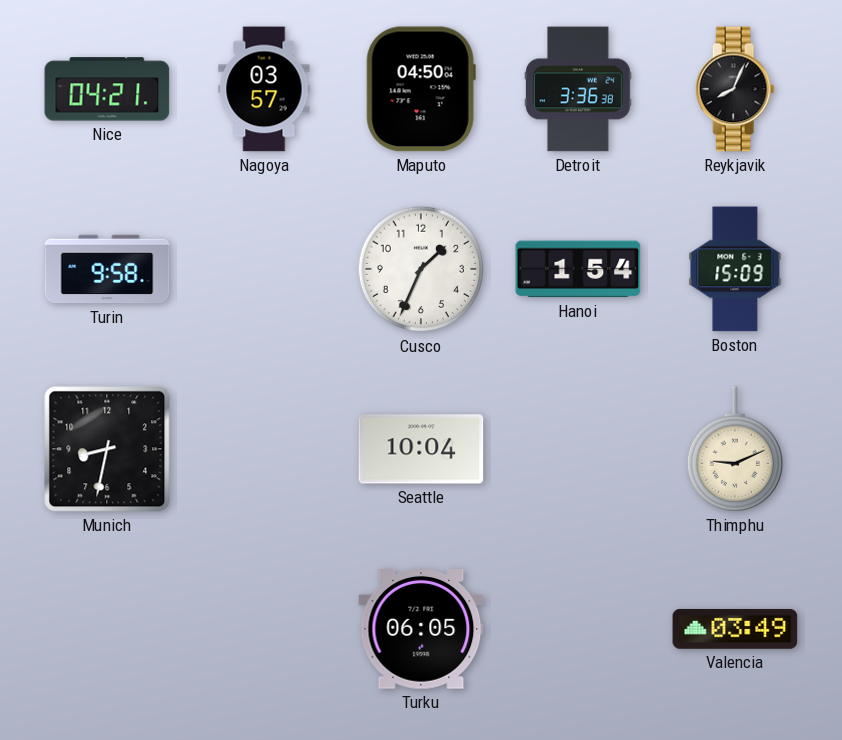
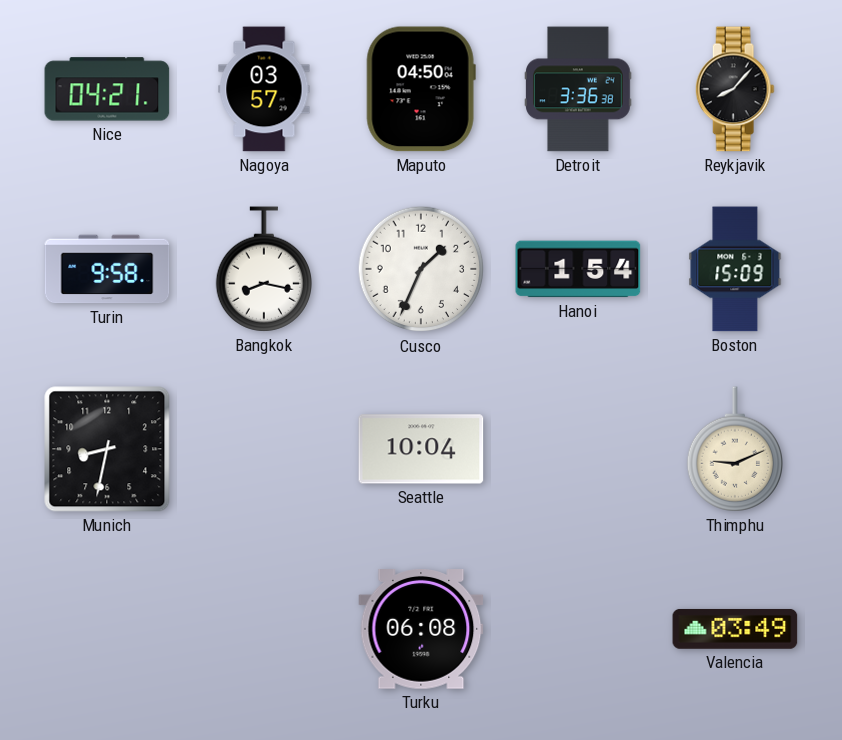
Reykjavik: 8:04 -> 8:07 (735, 89)
Bangkok: none -> 8:17 (263, 269)
Turku: 06:05 -> 06:08 (421, 630)
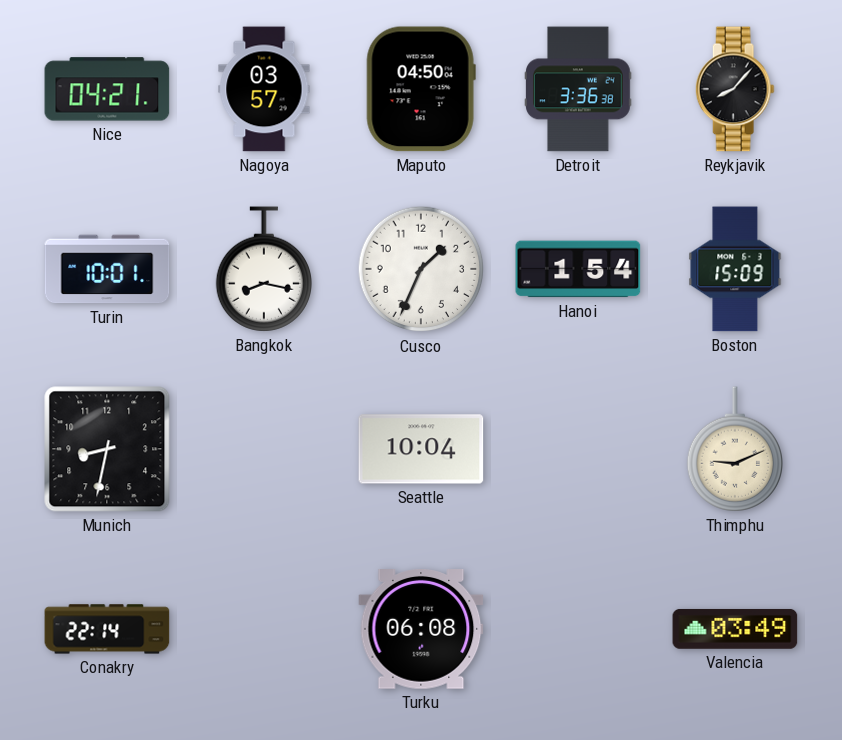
Turin: 9:58 -> 10:01 (107, 269)
Conakry: none -> 22:14 (107, 629)
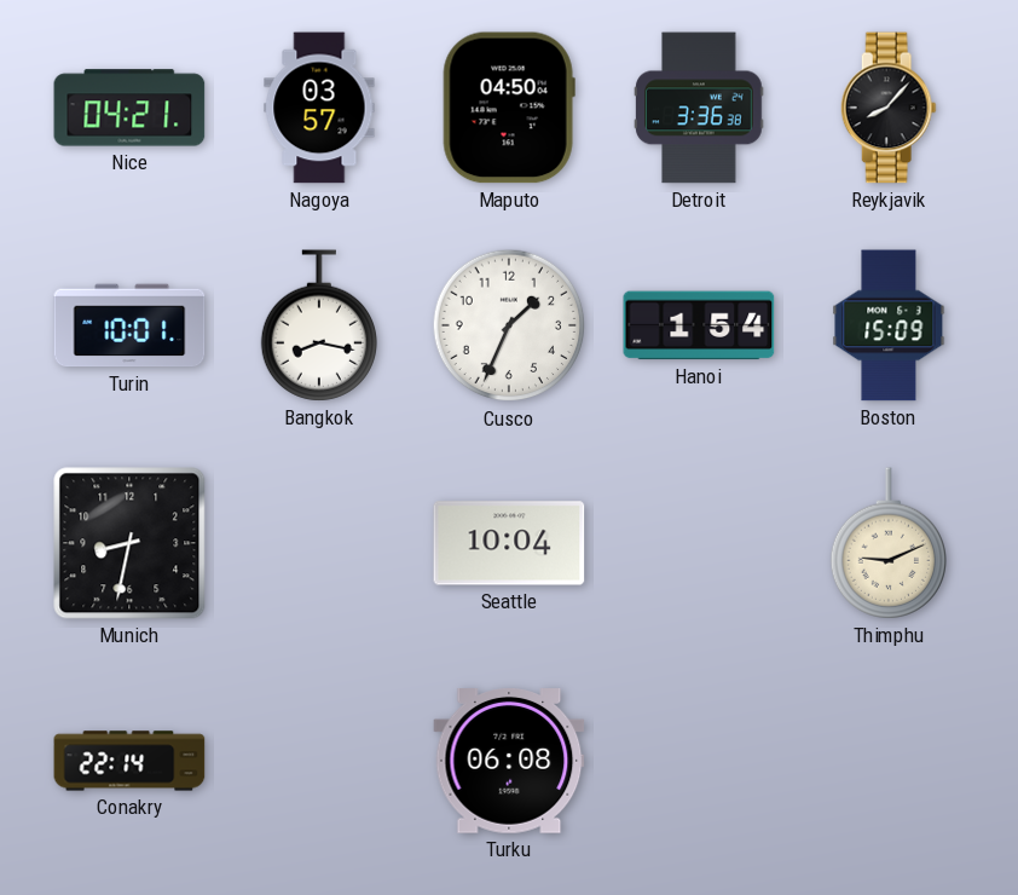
Valencia: 03:49 -> none (735, 629)
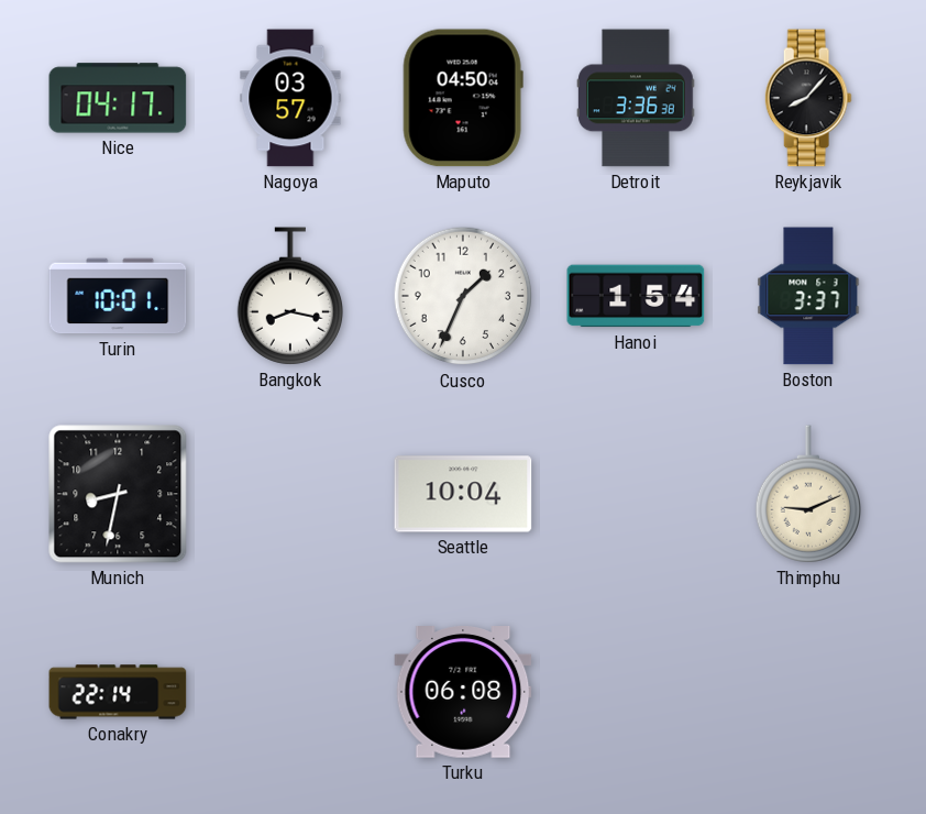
Nice: 04:21 -> 04:17 (118, 98)
Boston: 15:09 -> 3:37 (808, 296)
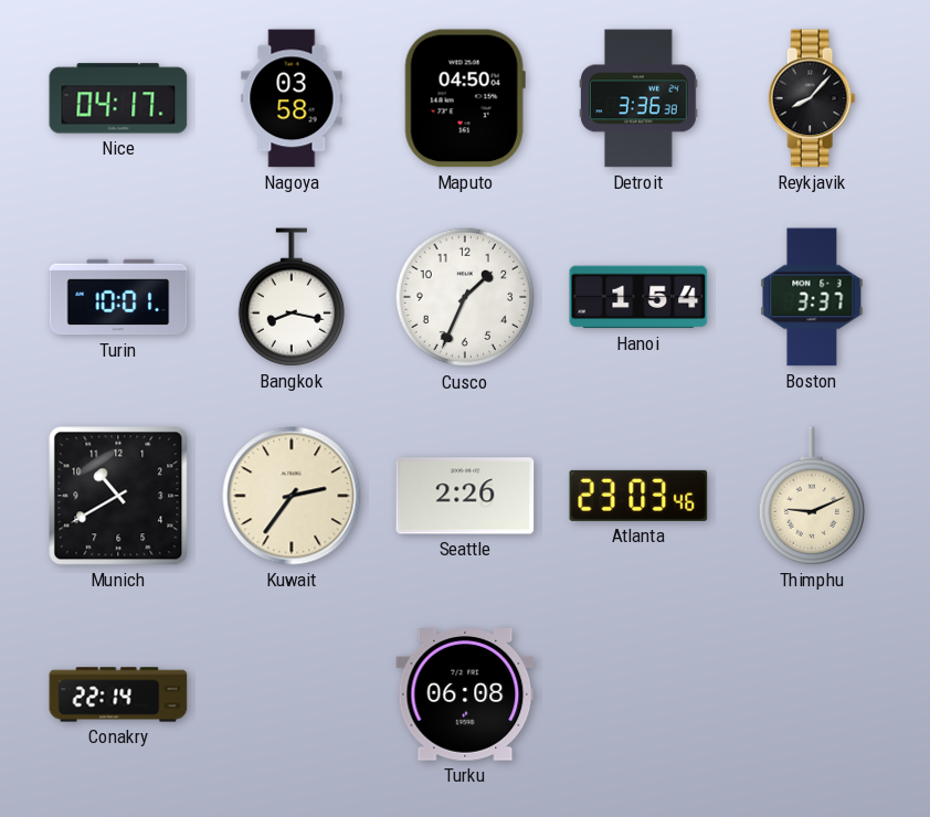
Nagoya: 03:57 -> 03:58 (292, 98)
Munich: 8:32 -> 10:40 (118, 496)
Kuwait: none -> 2:36 (292, 496)
Seattle: 10:04 -> 2:26 (465, 496)
Atlanta: none -> 23:03 (638, 496)
